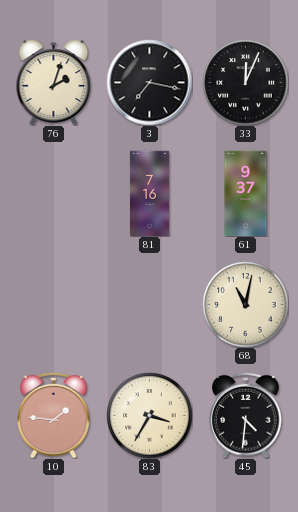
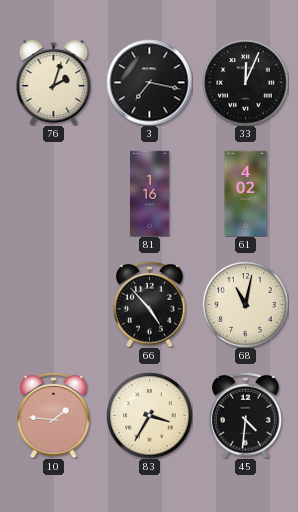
81: 7:16 -> 1:16 (149, 193)
61: 9:37 -> 4:02 (246, 193)
66: none -> 4:53 (150, 304)
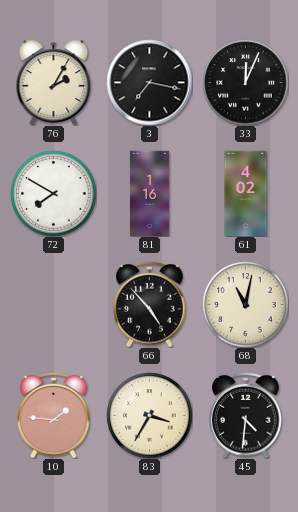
76: 2:03 -> 2:05 (54, 82)
72: none -> 7:50 (53, 193)
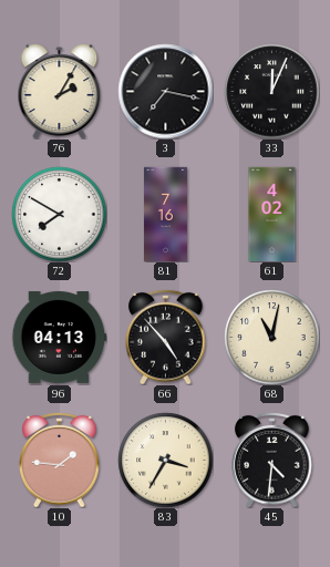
81: 1:16 -> 7:16 (165, 214)
96: none -> 04:13 (59, 337)
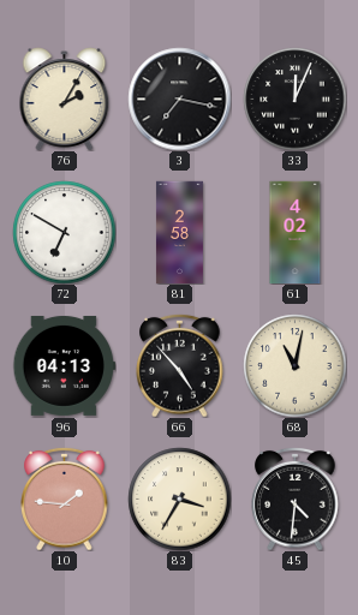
72: 7:50 -> 6:50 (64, 232)
81: 7:16 -> 2:58 (179, 232)
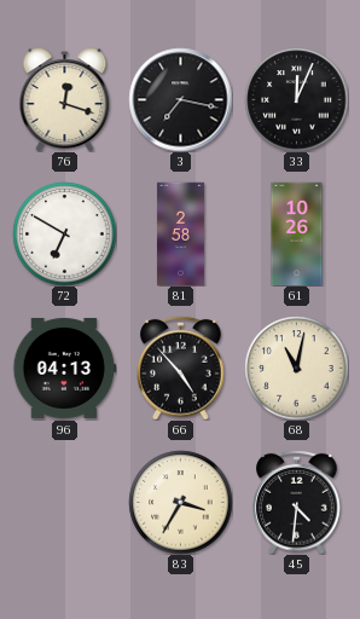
76: 2:05 -> 12:18 (65, 99)
61: 4:02 -> 10:26 (297, 233)
10: 1:46 -> none (65, 498)
